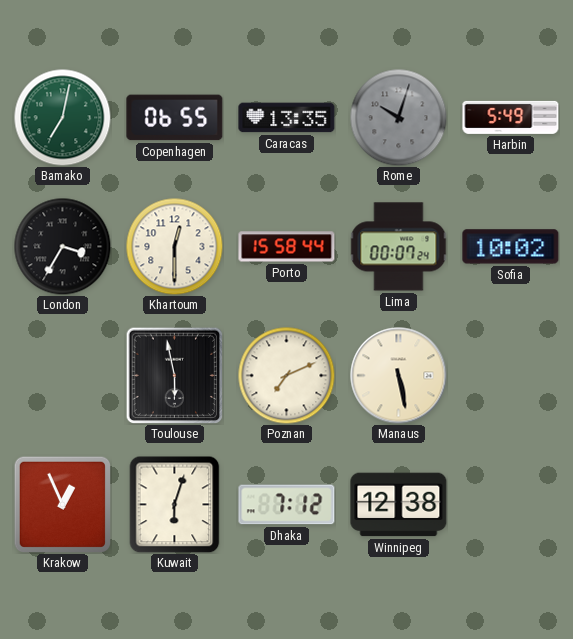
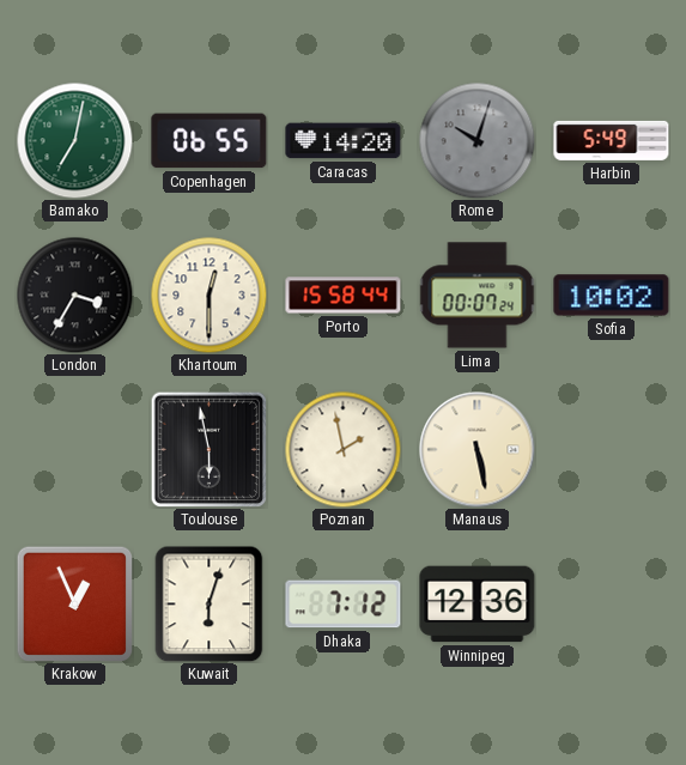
Caracas: 13:35 -> 14:20 (344, 141)
Poznan: 7:11 -> 1:58 (342, 449)
Winnipeg: 12:38 -> 12:36 (478, 605)
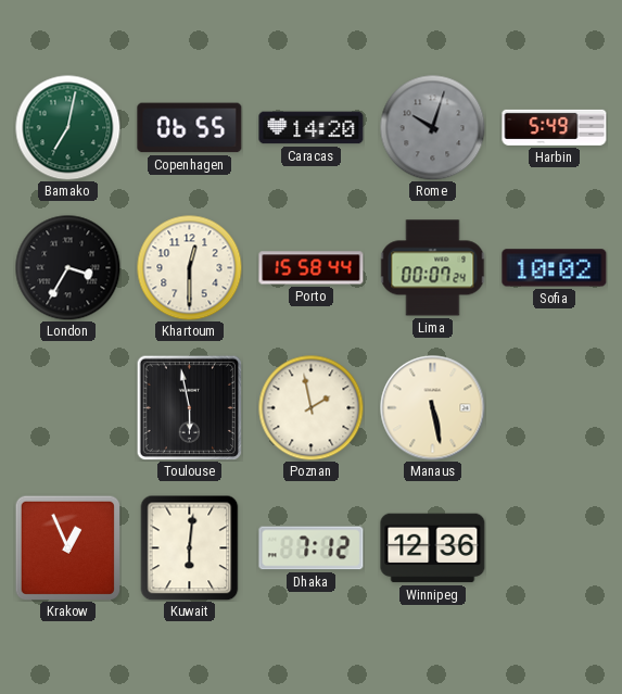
Kuwait: 6:03 -> 6:01 (190, 547)
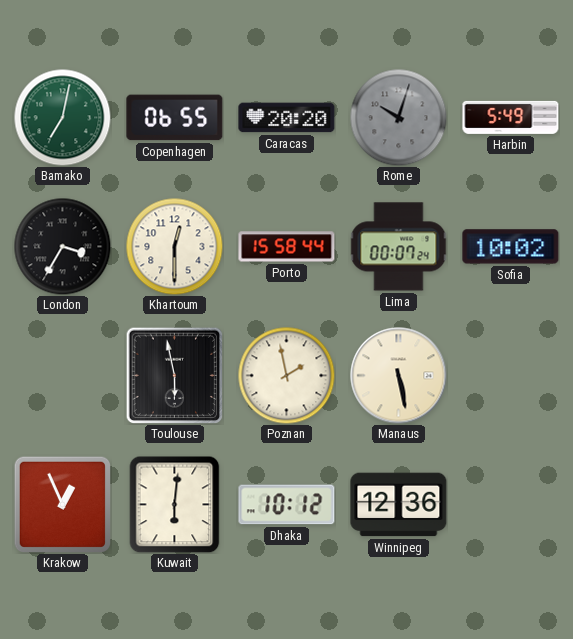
Caracas: 14:20 -> 20:20 (287, 118)
Dhaka: 7:12 -> 10:12 (287, 505)
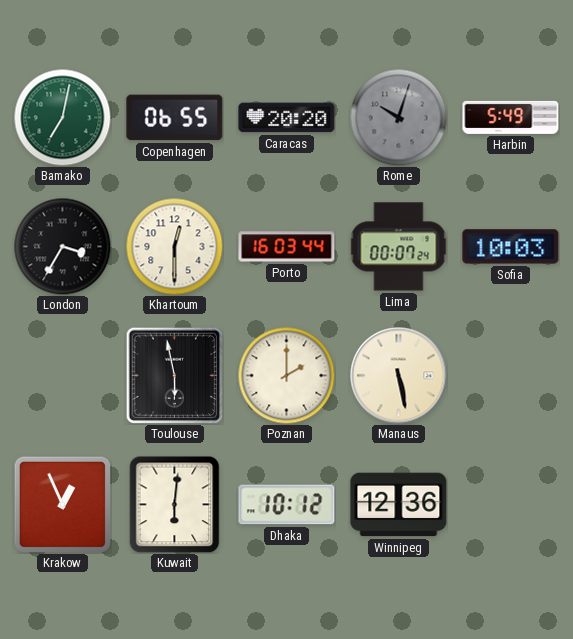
Porto: 15:58 -> 16:03 (287, 247)
Sofia: 10:02 -> 10:03 (511, 247)
Poznan: 1:58 -> 2:00 (286, 375)
